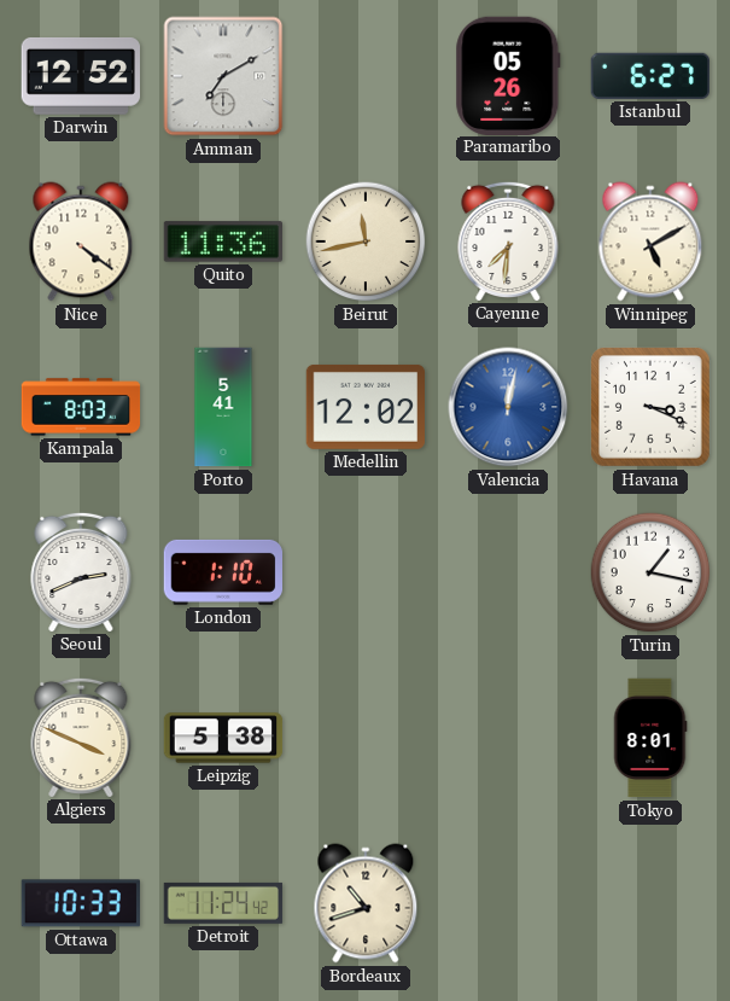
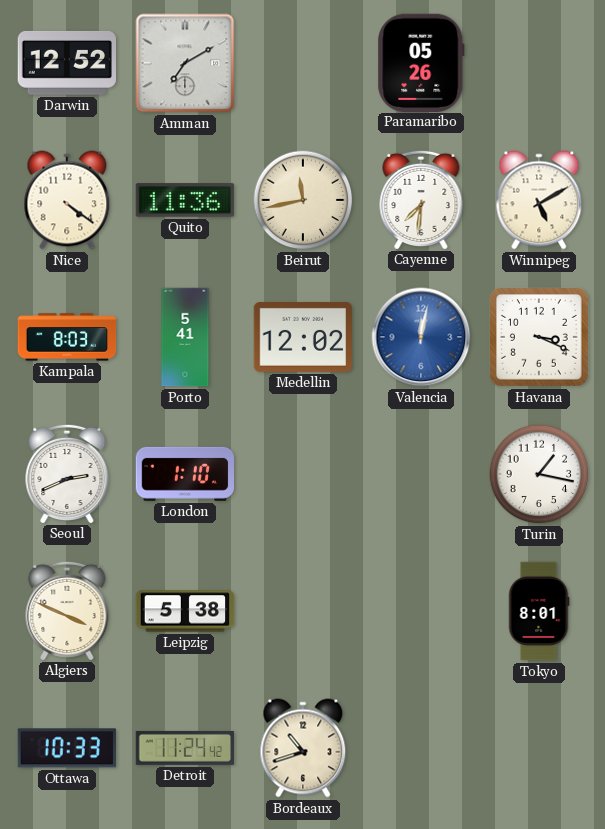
Istanbul: 6:27 -> none (650, 76)
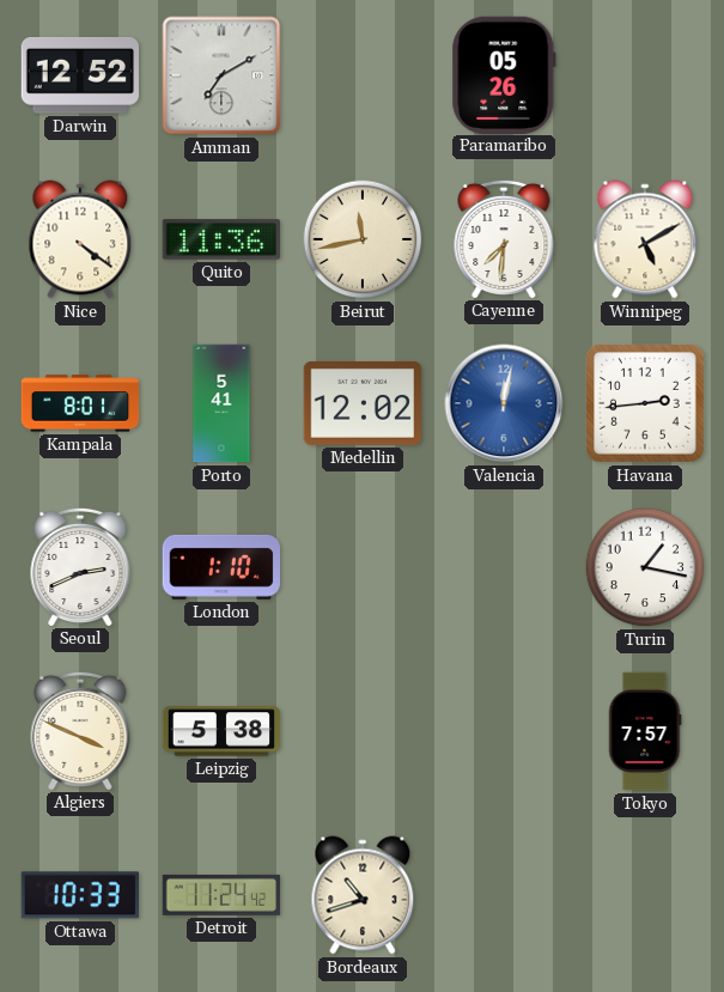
Kampala: 8:03 -> 8:01 (80, 403)
Havana: 3:19 -> 2:44 (646, 404)
Tokyo: 8:01 -> 7:57 (645, 731)
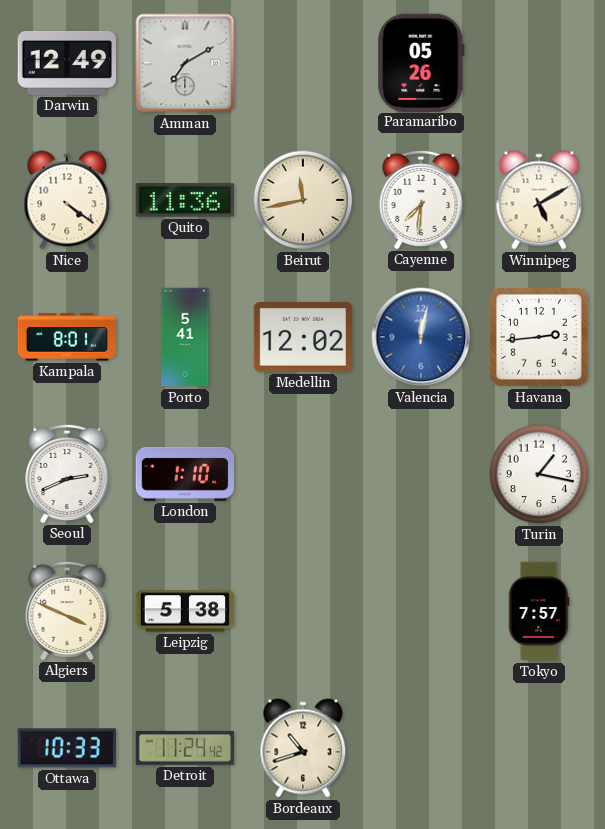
Darwin: 12:52 -> 12:49 (66, 63)
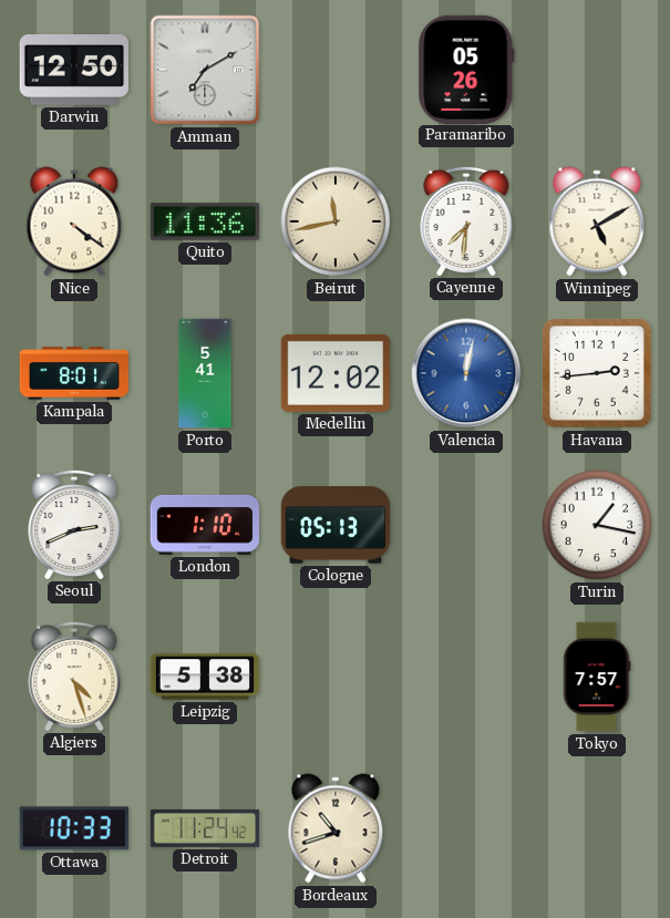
Darwin: 12:49 -> 12:50 (73, 70)
Cologne: none -> 05:13 (336, 525)
Algiers: 3:49 -> 4:27 (74, 675)
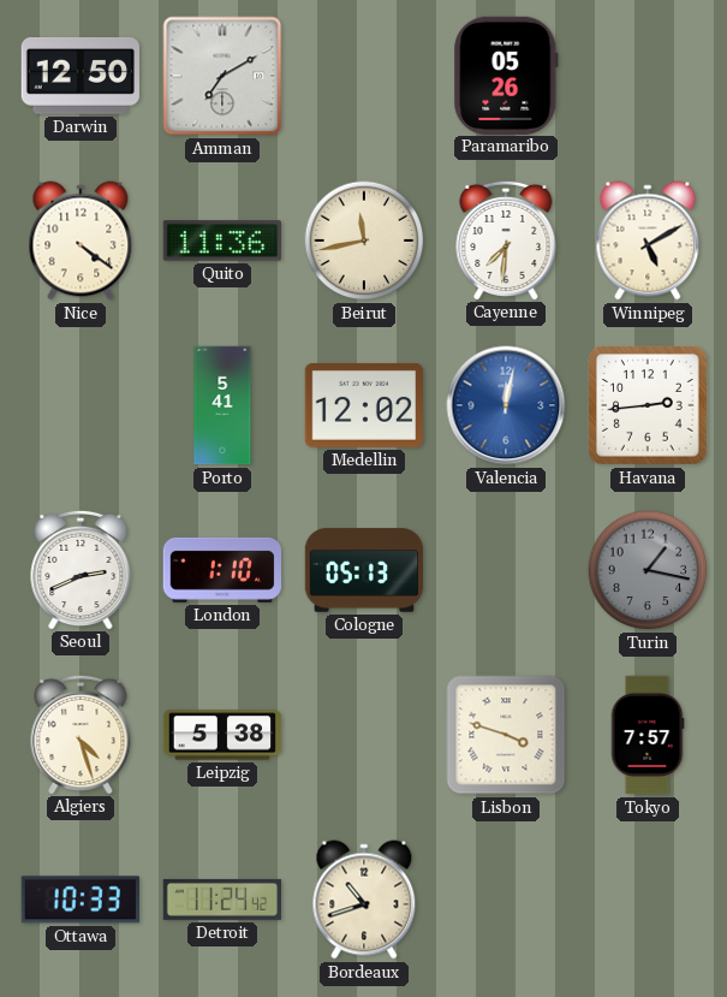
Kampala: 8:01 -> none (74, 373)
Turin dial: white -> grey (648, 570)
Lisbon: none -> 3:48 (506, 735)
